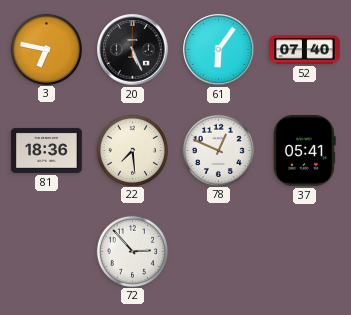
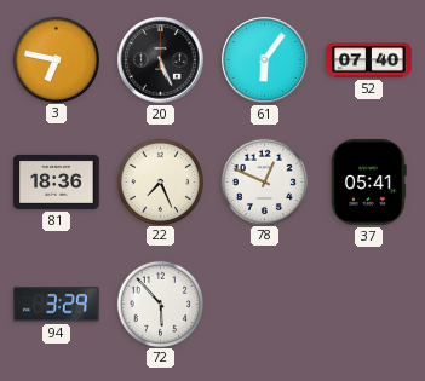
22: 7:29 -> 7:26 (160, 181)
94: none -> 3:29 (57, 305)
72: 2:53 -> 5:53 (160, 304)
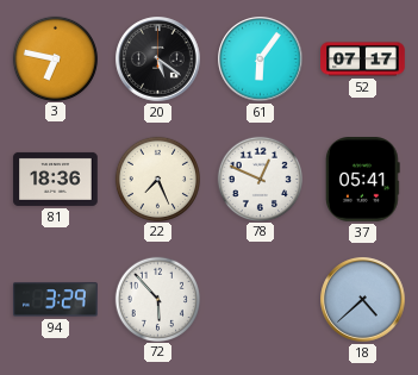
20: 5:26 -> 5:21 (158, 60)
52: 07:40 -> 07:17 (363, 60)
18: none -> 4:38 (363, 300)
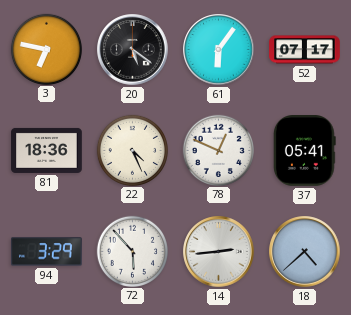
22: 7:26 -> 4:26 (132, 150)
14: none -> 2:44 (219, 252)
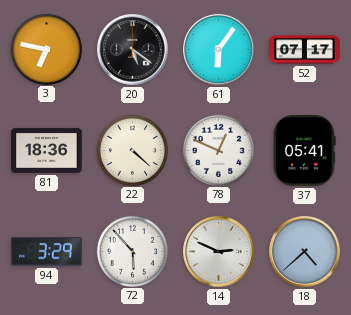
22: 4:26 -> 4:22 (132, 150)
14: 2:44 -> 2:49 (219, 252)
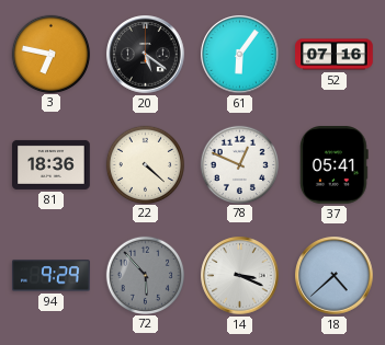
52: 07:17 -> 07:16 (335, 55)
94: 3:29 -> 9:29 (52, 276)
72 dial: white -> grey (145, 275)
14: 2:49 -> 3:19 (240, 276)
